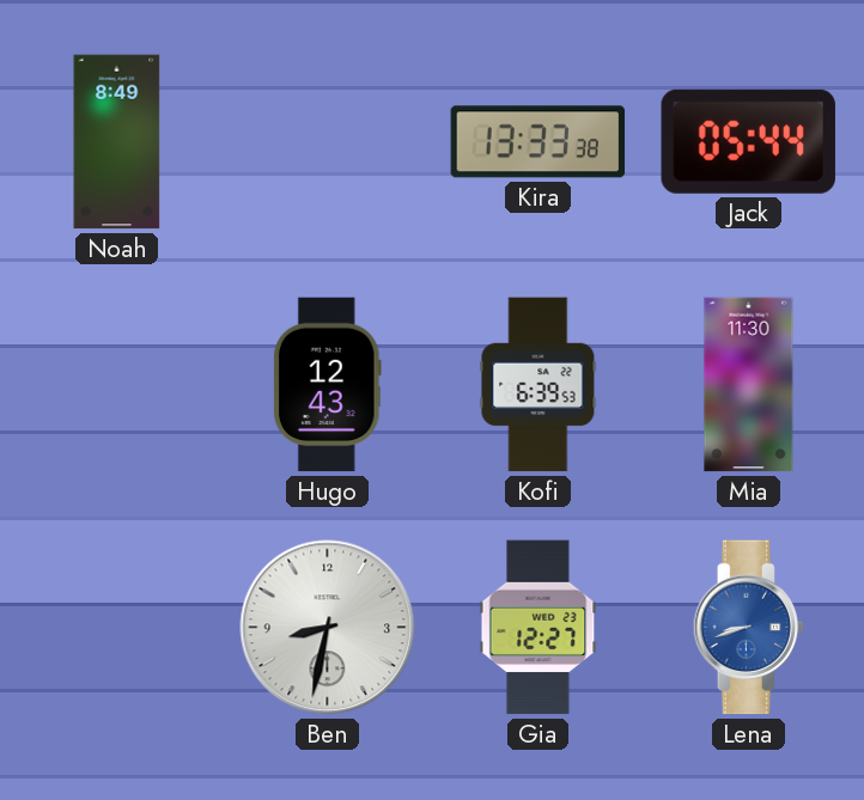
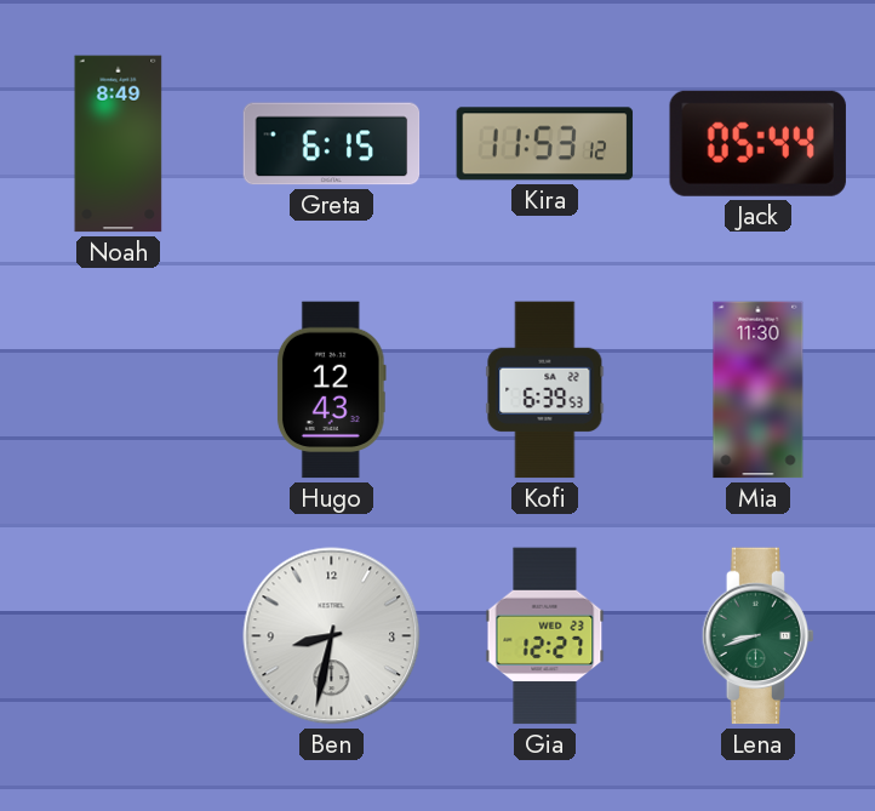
Greta: none -> 6:15 (332, 144)
Kira: 13:33 -> 11:53 (545, 144)
Lena dial: blue -> green (757, 636)
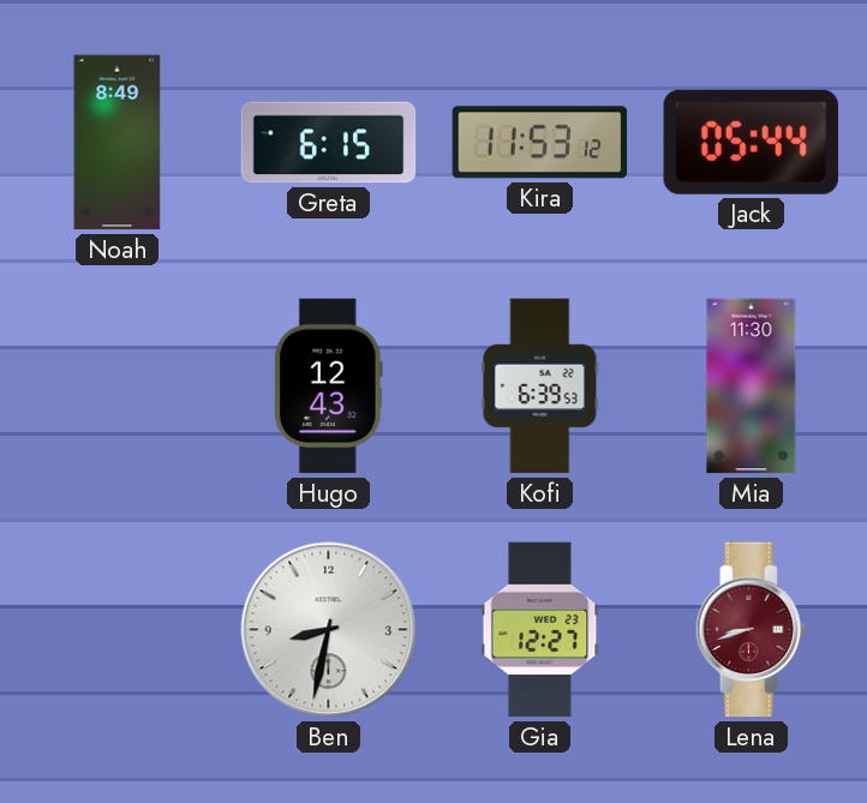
Lena dial: green -> burgundy (751, 630)
